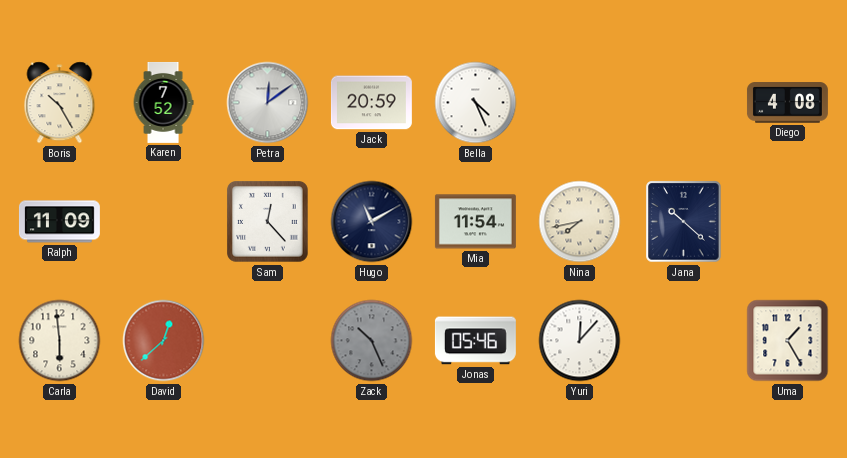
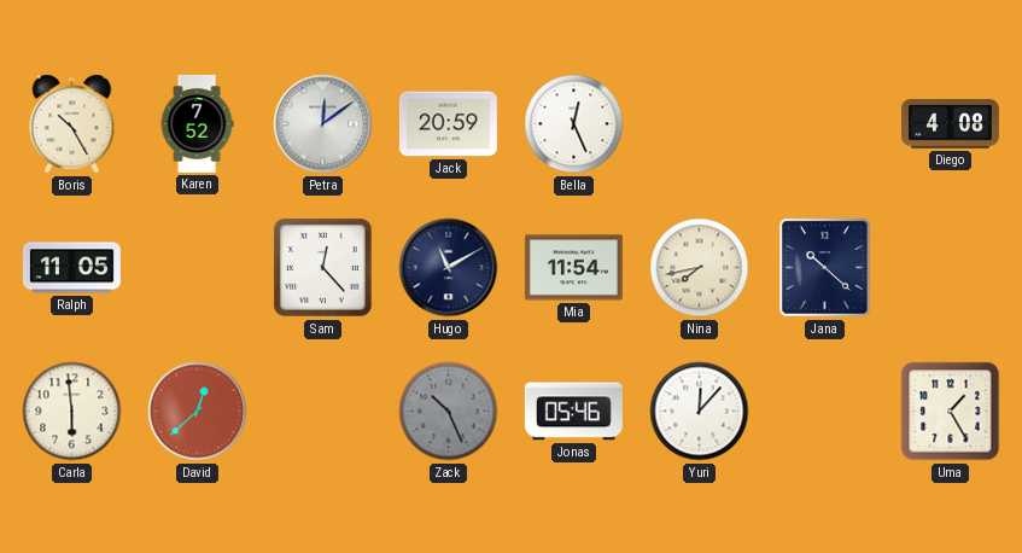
Bella: 4:26 -> 12:26 (574, 124)
Ralph: 11:09 -> 11:05 (71, 268)
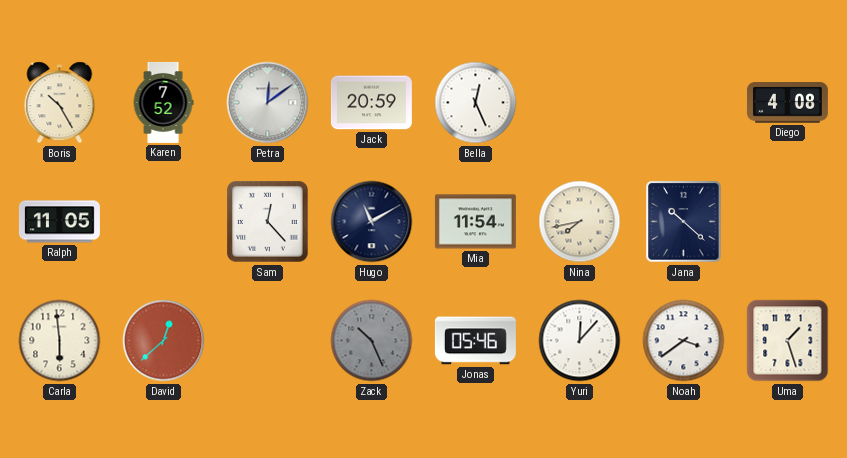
Noah: none -> 3:39 (684, 341)
Uma: 1:25 -> 1:27 (788, 341)
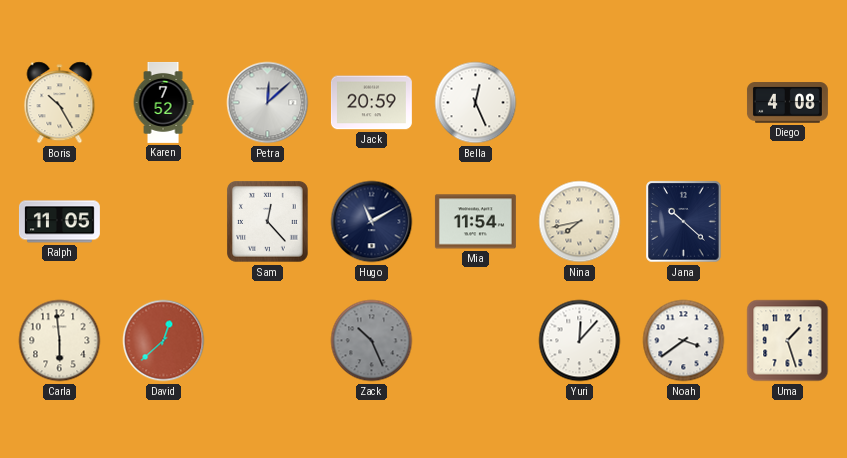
Petra: 12:09 -> 12:08 (268, 103)
Jonas: 05:46 -> none (475, 341)
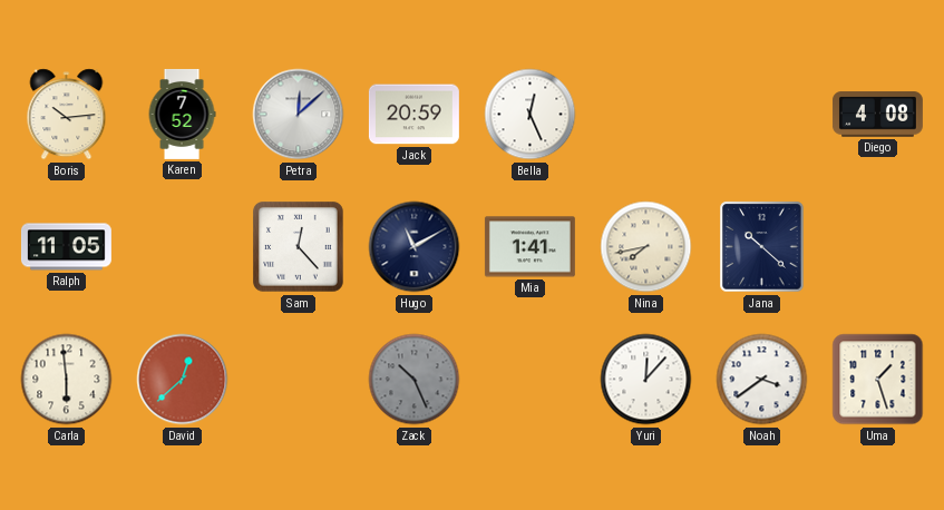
Boris: 10:25 -> 10:14 (67, 115)
Mia: 11:54 -> 1:41 (529, 247)
